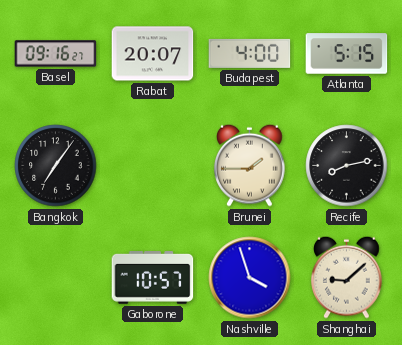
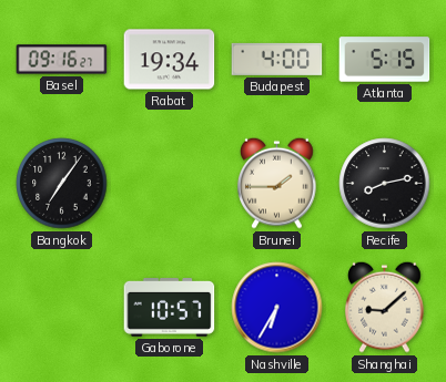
Rabat: 20:07 -> 19:34 (170, 60)
Nashville: 3:57 -> 6:35 (277, 308)
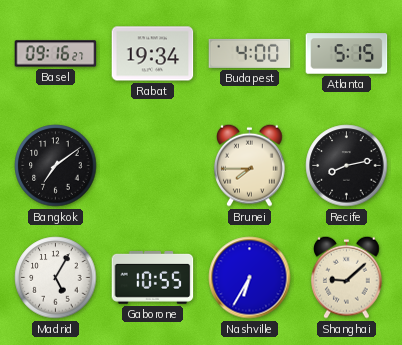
Bangkok: 7:06 -> 7:09 (56, 166)
Brunei: 1:45 -> 7:45 (250, 165)
Madrid: none -> 5:05 (56, 278)
Gaborone: 10:57 -> 10:55 (153, 278)
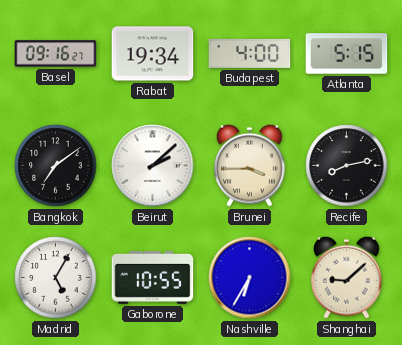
Beirut: none -> 2:08 (153, 166)
Brunei: 7:45 -> 3:45 (250, 165)
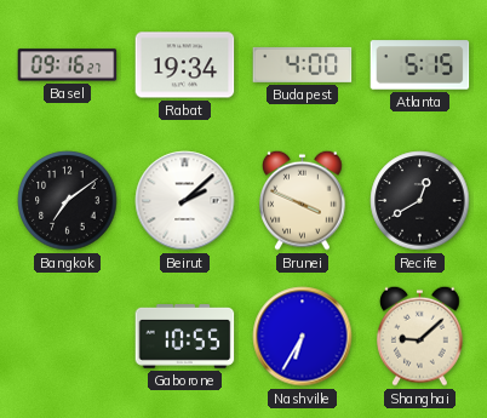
Brunei: 3:45 -> 3:49 (303, 200)
Recife: 8:13 -> 12:40 (420, 201)
Madrid: 5:05 -> none (56, 278)
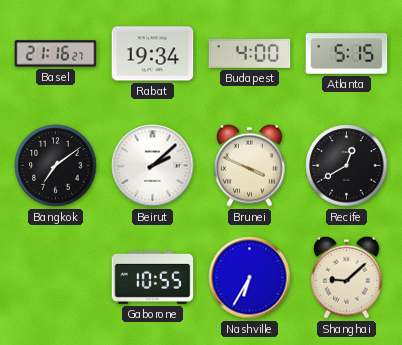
Basel: 09:16 -> 21:16 (56, 54)
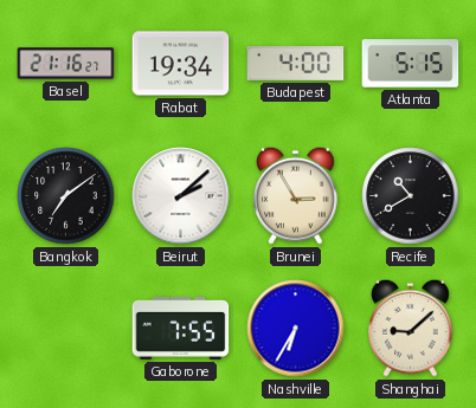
Brunei: 3:49 -> 2:55 (296, 195)
Recife: 12:40 -> 10:40 (411, 196)
Gaborone: 10:55 -> 7:55 (181, 329)
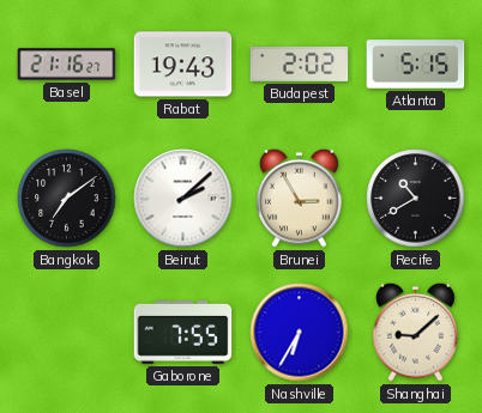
Rabat: 19:34 -> 19:43 (183, 65)
Budapest: 4:00 -> 2:02 (300, 63)
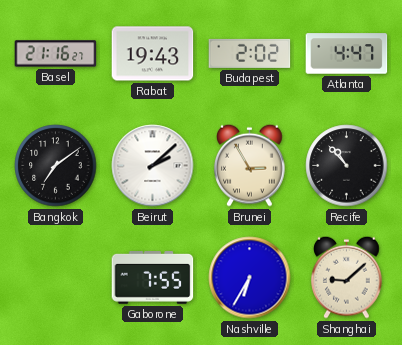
Atlanta: 5:15 -> 4:47 (347, 54)
Recife: 10:40 -> 10:53 (347, 166)
